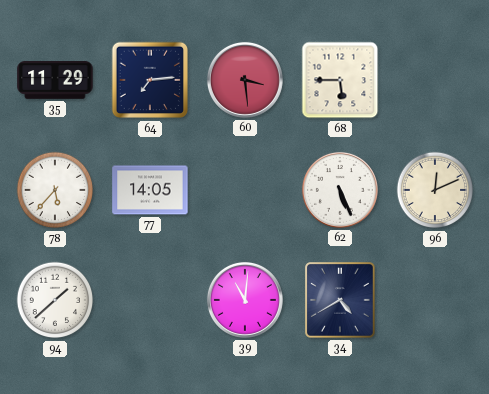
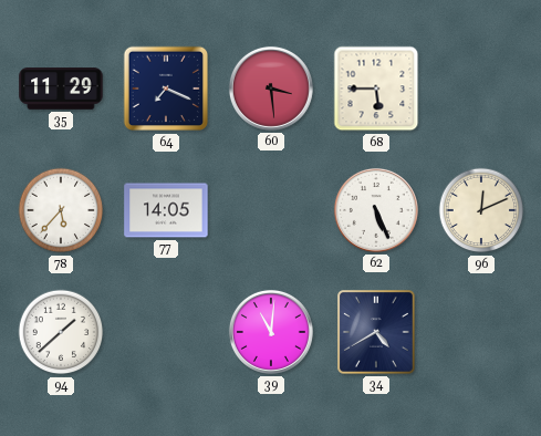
64: 7:14 -> 7:19 (166, 89)
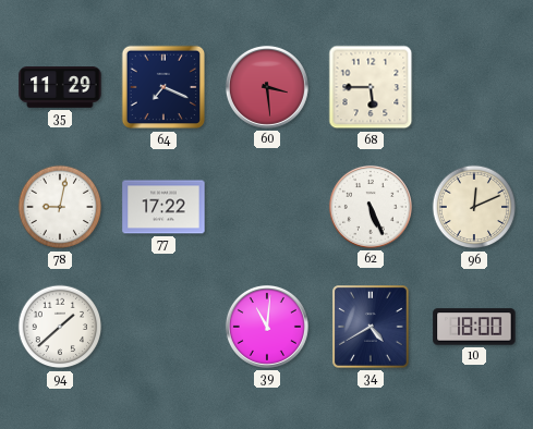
78: 5:37 -> 9:02 (60, 207)
77: 14:05 -> 17:22 (163, 207)
10: none -> 18:00 (474, 327)
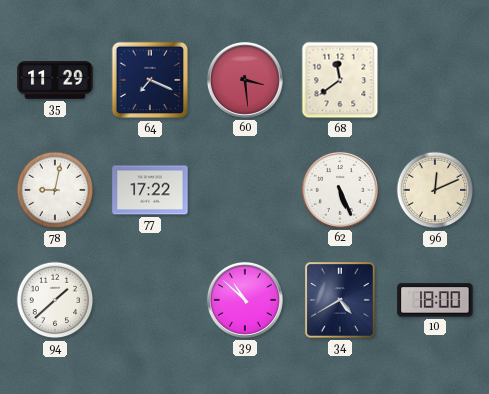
68: 5:45 -> 11:39 (340, 80)
39: 11:01 -> 10:52 (245, 300)
